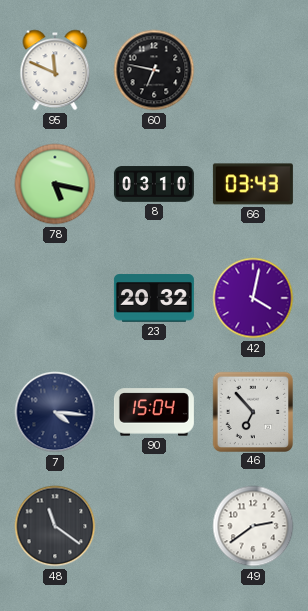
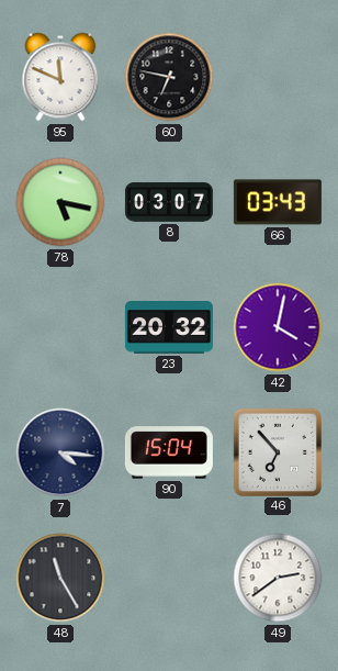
8: 03:10 -> 03:07 (169, 202)
48: 11:21 -> 11:25 (60, 578)
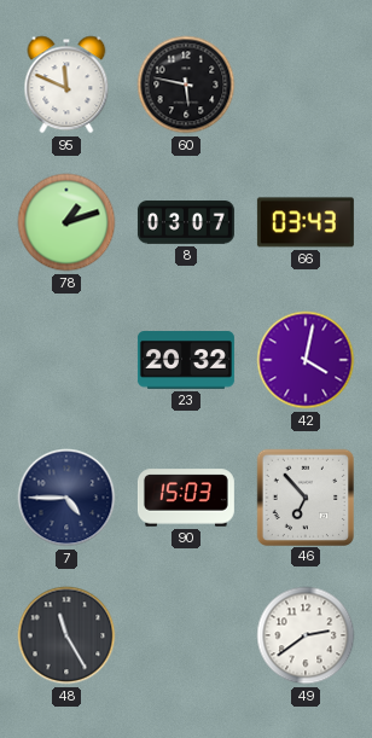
60: 6:47 -> 5:47 (186, 85)
78: 5:17 -> 1:12 (66, 222)
7: 4:16 -> 4:45 (66, 498)
90: 15:04 -> 15:03 (186, 498)
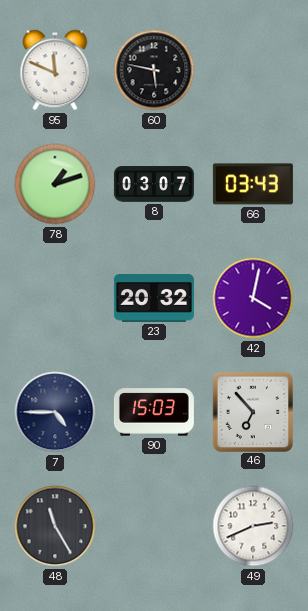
49: 2:39 -> 2:41 (253, 526)
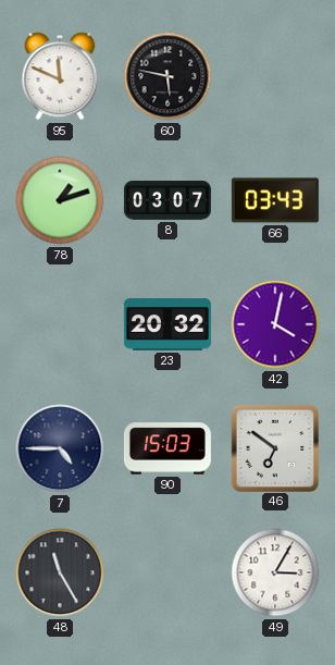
46: 6:53 -> 6:51 (274, 447)
49: 2:41 -> 3:05 (275, 572)
